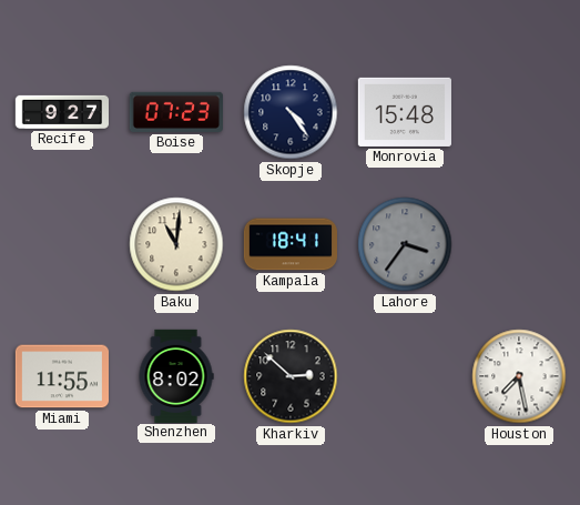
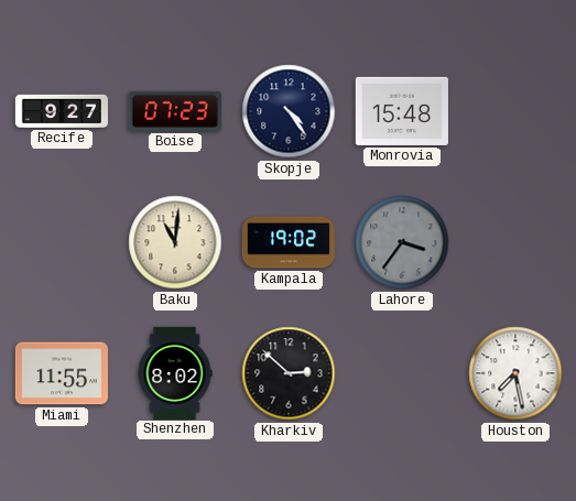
Kampala: 18:41 -> 19:02 (287, 242)
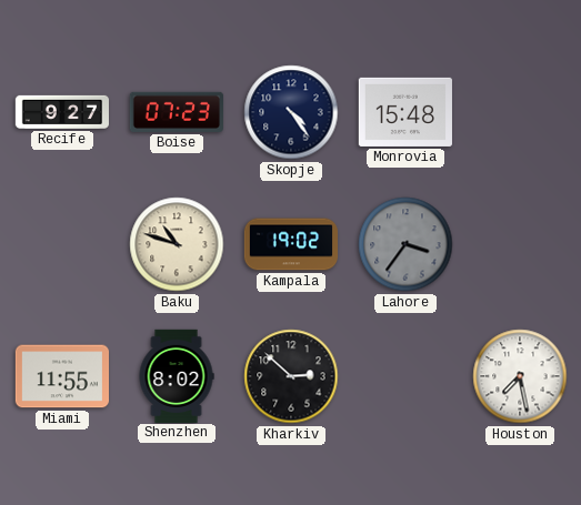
Baku: 11:01 -> 10:48 (177, 244)
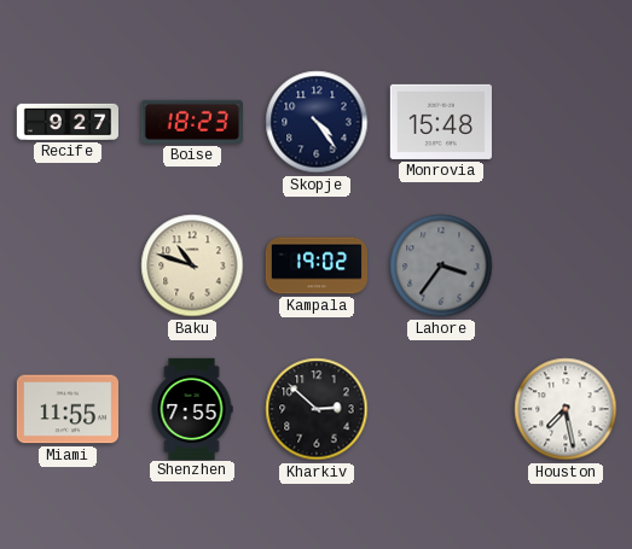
Boise: 07:23 -> 18:23 (192, 122)
Shenzhen: 8:02 -> 7:55 (192, 408)
